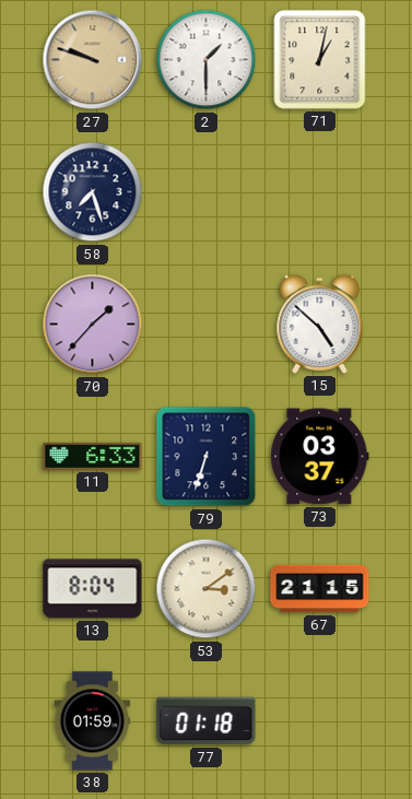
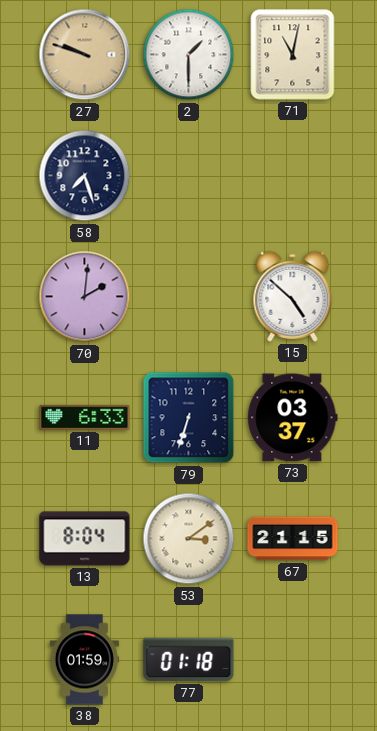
71: 1:02 -> 11:02 (293, 55)
70: 1:37 -> 2:01 (85, 297)
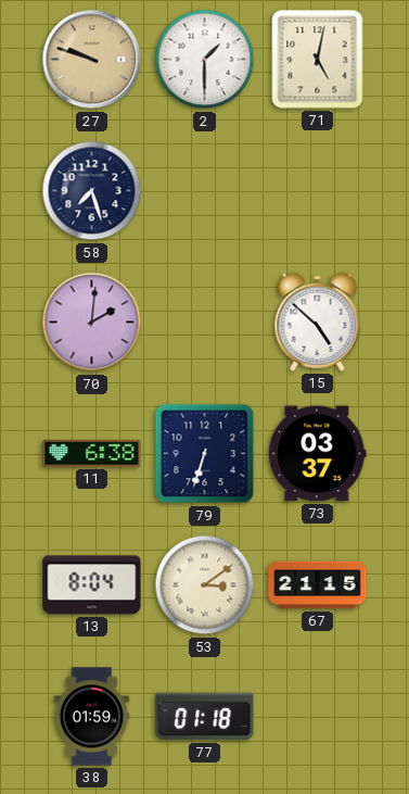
71: 11:02 -> 5:02 (318, 60)
11: 6:33 -> 6:38 (92, 453)
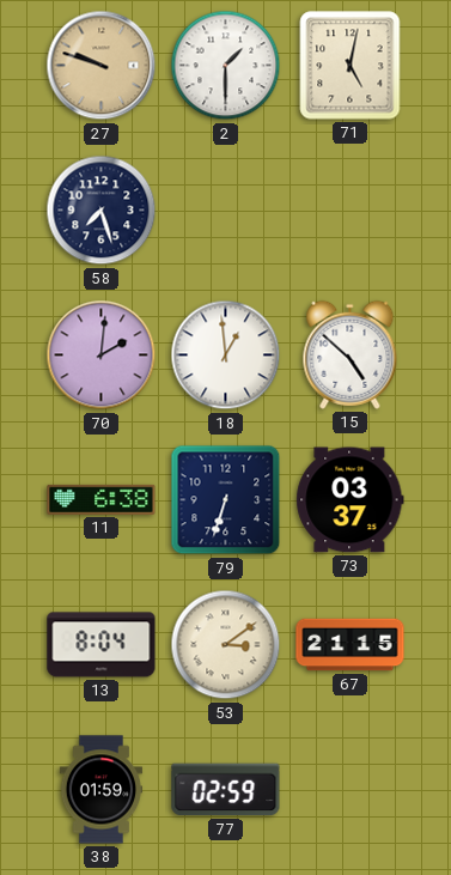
18: none -> 12:59 (226, 356)
77: 01:18 -> 02:59 (226, 790)
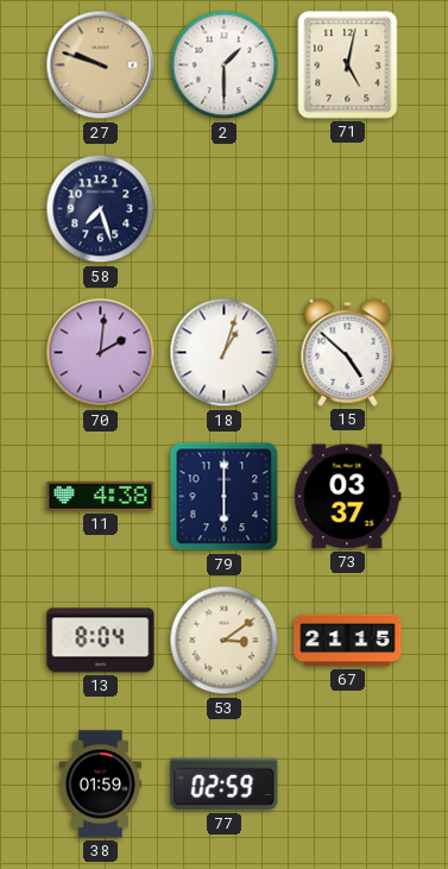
18: 12:59 -> 1:03 (225, 353)
11: 6:38 -> 4:38 (101, 496)
79: 6:33 -> 6:00 (225, 497)
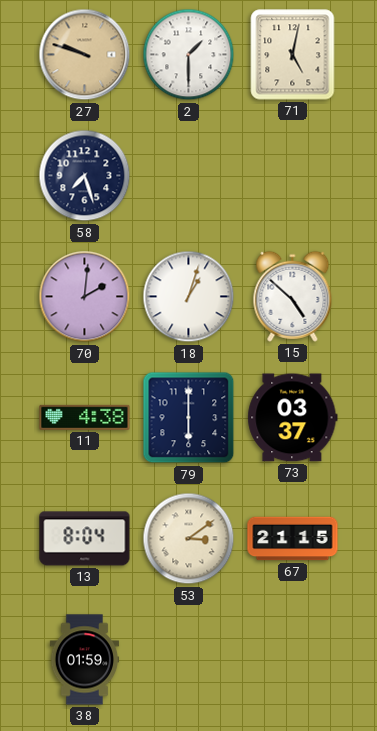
77: 02:59 -> none (225, 785)
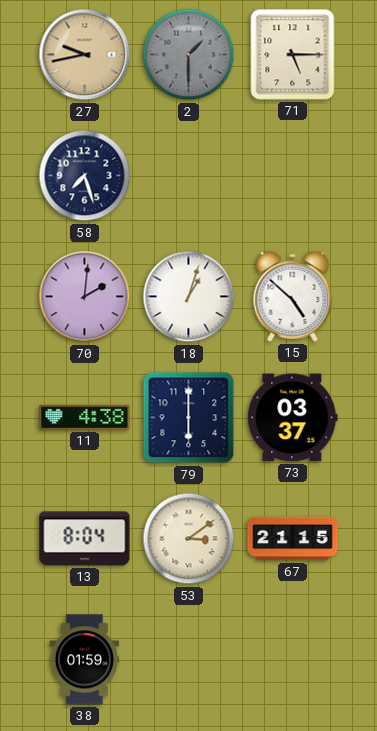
27: 9:48 -> 9:43 (85, 55)
2 dial: white -> grey (189, 55)
71: 5:02 -> 5:15 (293, 55)
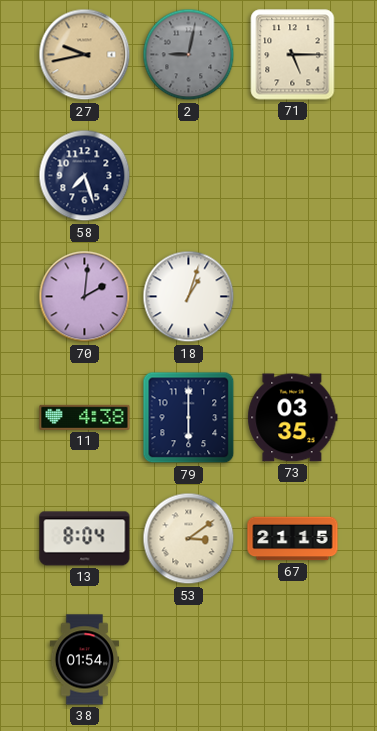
2: 1:30 -> 9:02 (189, 55)
15: 4:52 -> none (293, 296)
73: 03:37 -> 03:35 (293, 418)
38: 01:59 -> 01:54 (85, 660)
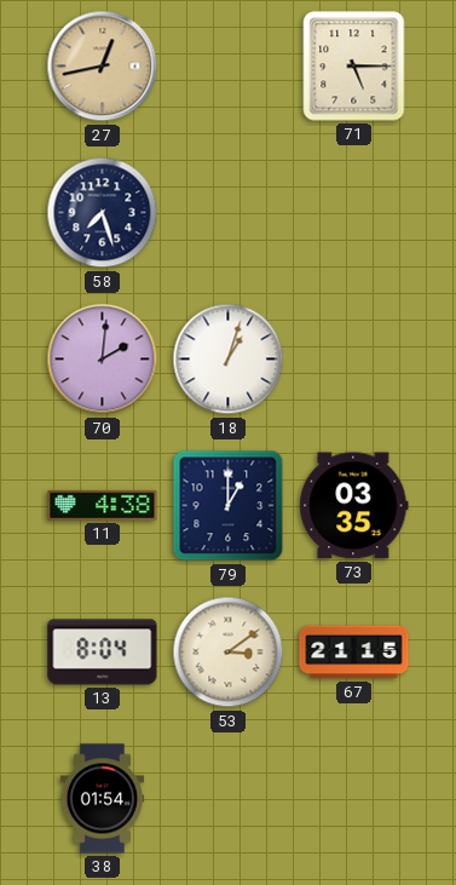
27: 9:43 -> 12:43 (103, 67)
2: 9:02 -> none (189, 55)
79: 6:00 -> 1:00 (229, 506)
